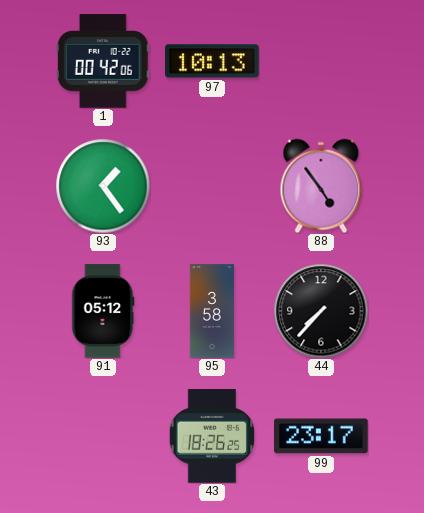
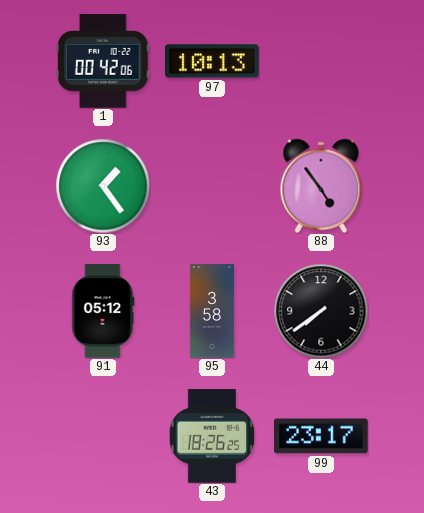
44: 7:37 -> 7:39 (321, 311)
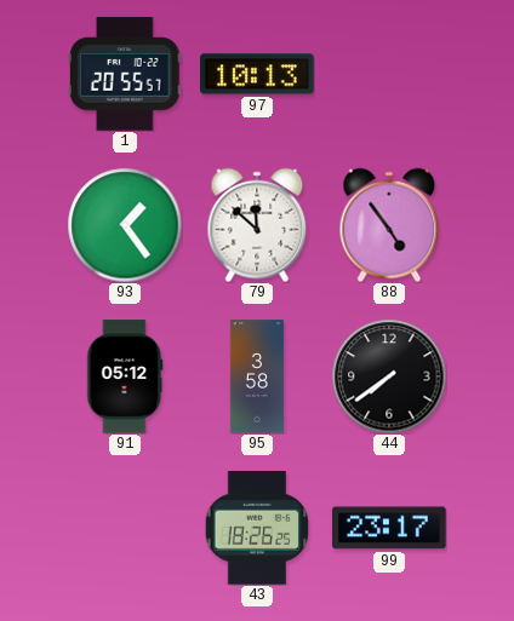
1: 00:42 -> 20:55 (125, 74)
79: none -> 11:52 (257, 225)
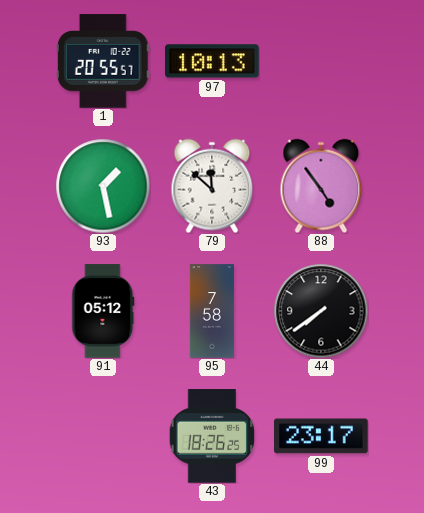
93: 1:24 -> 1:28 (103, 186)
95: 3:58 -> 7:58 (212, 311)
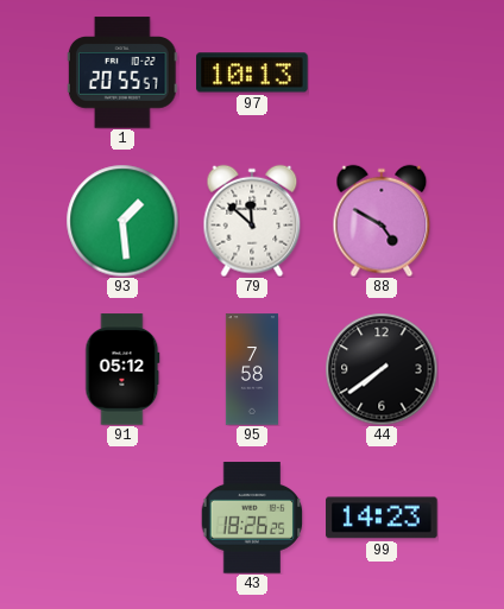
93: 1:28 -> 1:29 (122, 221)
88: 4:54 -> 4:50 (382, 221)
99: 23:17 -> 14:23 (382, 518)
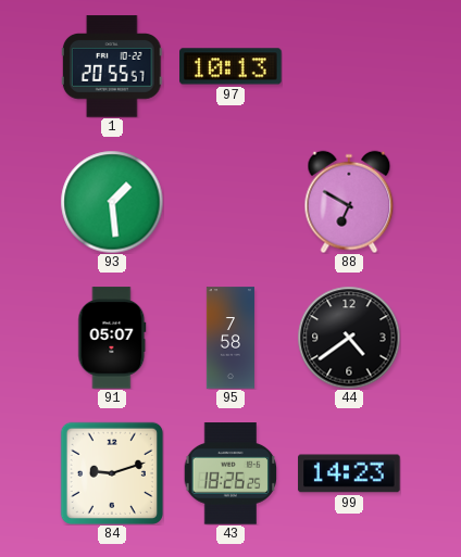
79: 11:52 -> none (252, 221)
88: 4:50 -> 6:50 (349, 202)
91: 05:12 -> 05:07 (112, 338)
44: 7:39 -> 4:39 (349, 338)
84: none -> 9:12 (112, 473)
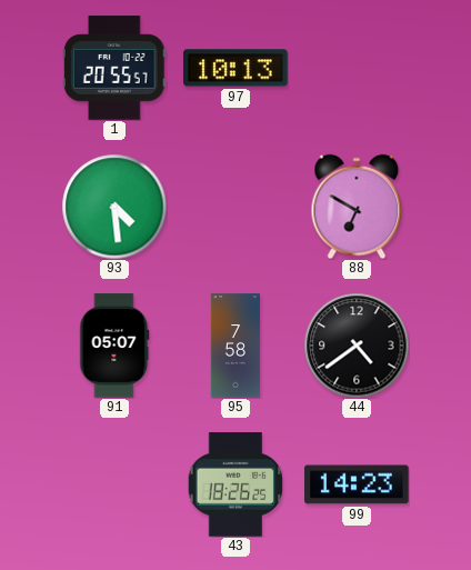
93: 1:29 -> 4:29 (114, 207)
84: 9:12 -> none (112, 473)
